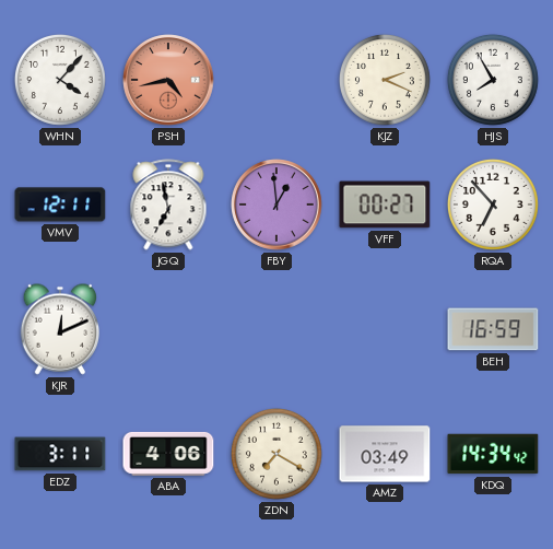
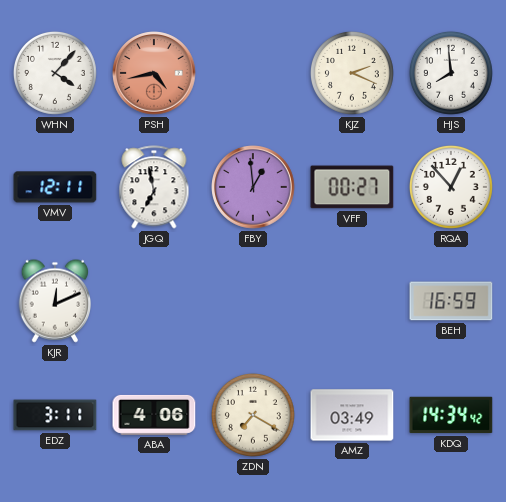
HJS: 7:55 -> 7:59 (451, 73)
RQA: 6:53 -> 12:53 (451, 187)
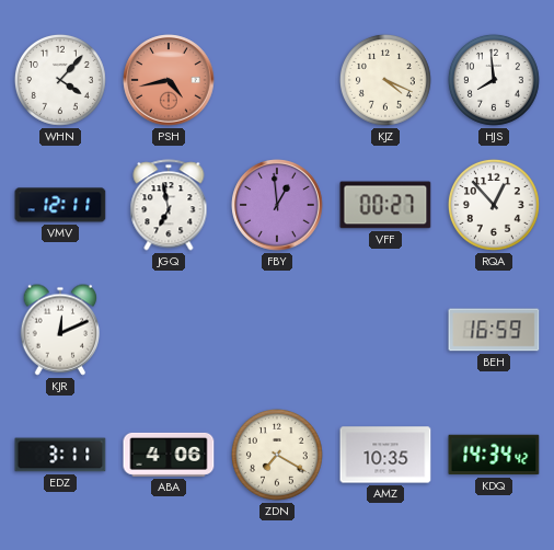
KJZ: 2:19 -> 4:19 (385, 80)
AMZ: 03:49 -> 10:35 (385, 455)
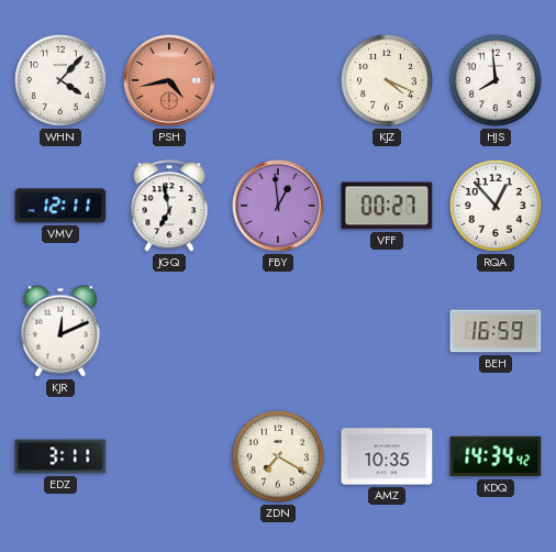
ABA: 4:06 -> none (169, 455)
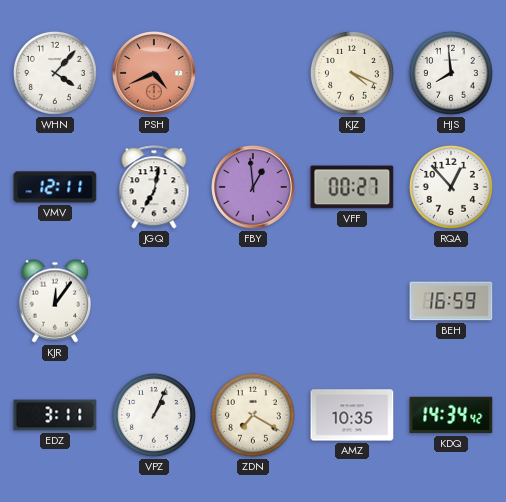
PSH: 4:43 -> 4:41 (154, 73)
JGQ: 6:58 -> 7:02 (154, 187)
KJR: 12:11 -> 12:06 (54, 301)
VPZ: none -> 1:04 (154, 415)
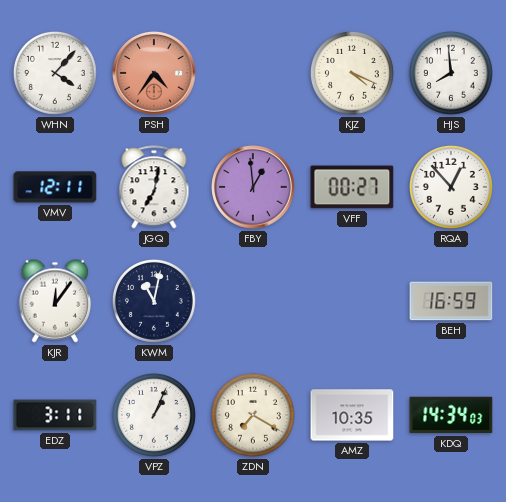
PSH: 4:41 -> 4:36 (154, 73)
KWM: none -> 11:02 (154, 301)
KDQ: 14:34:42 -> 14:34:03 (451, 415)
